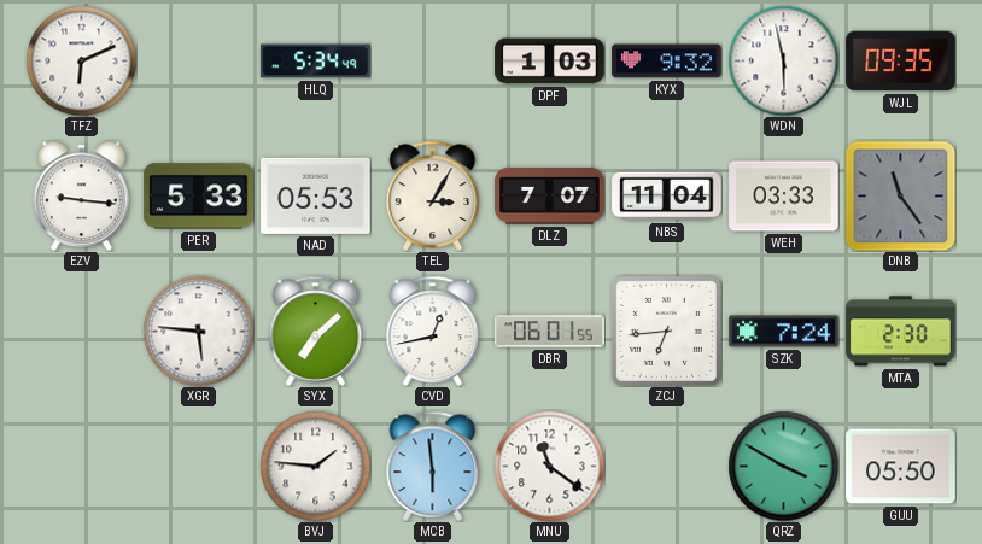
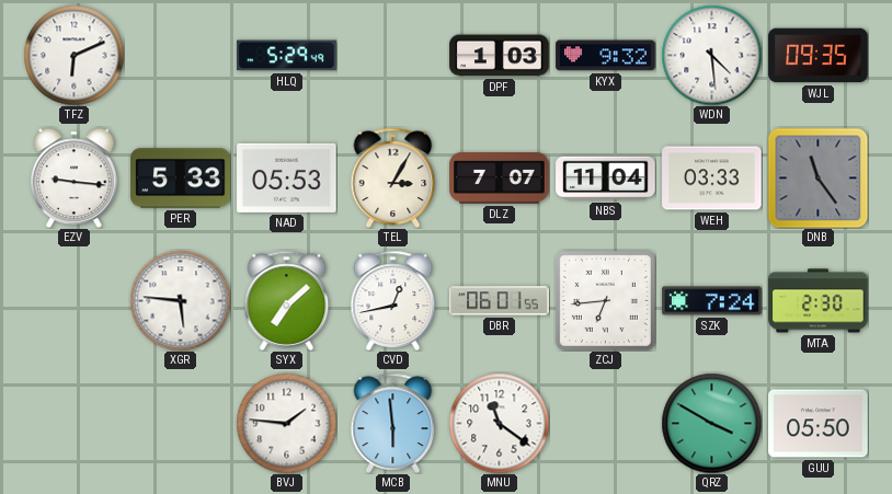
HLQ: 5:34 -> 5:29 (287, 56)
WDN: 5:58 -> 4:29 (711, 55)
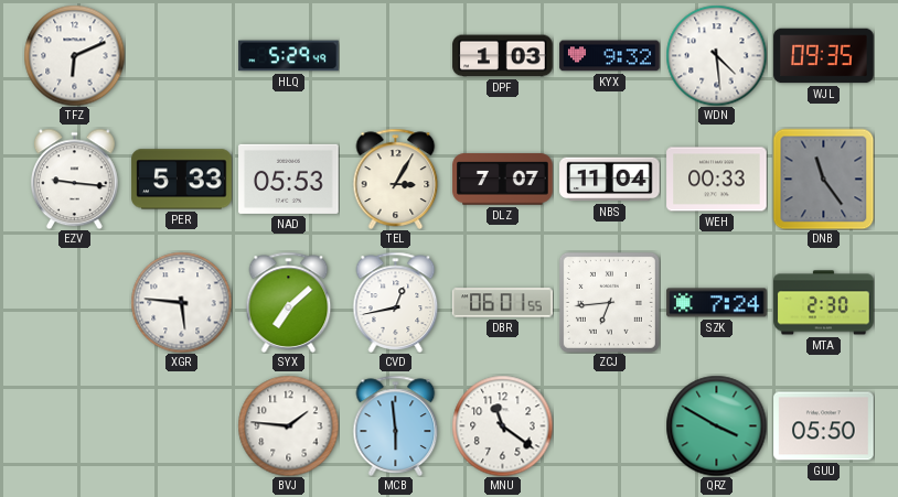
WEH: 03:33 -> 00:33 (717, 180)
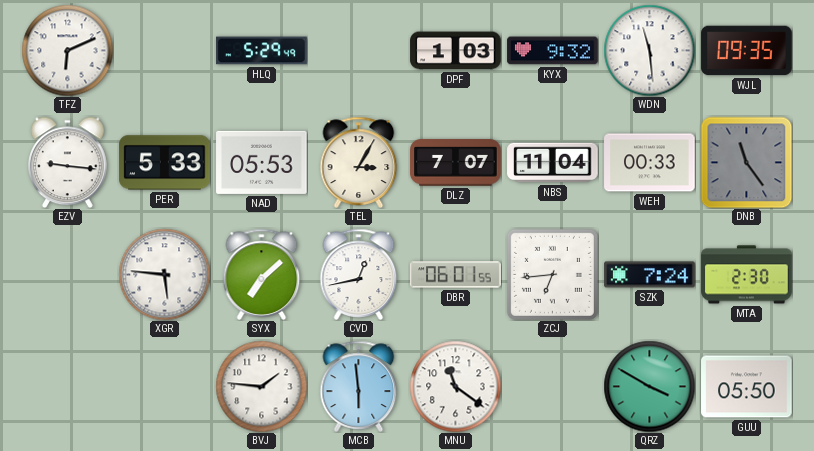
WDN: 4:29 -> 11:29 (649, 50)
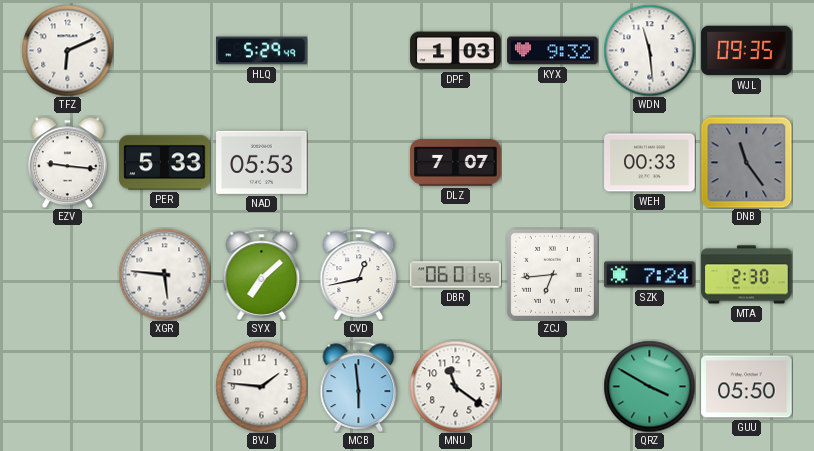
TEL: 3:05 -> none (359, 162)
NBS: 11:04 -> none (553, 163)
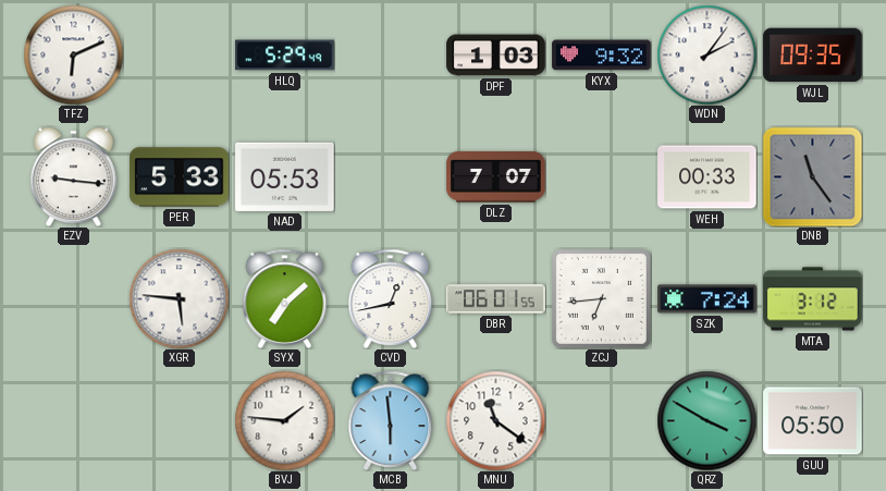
WDN: 11:29 -> 2:06 (706, 54)
MTA: 2:30 -> 3:12 (813, 299)
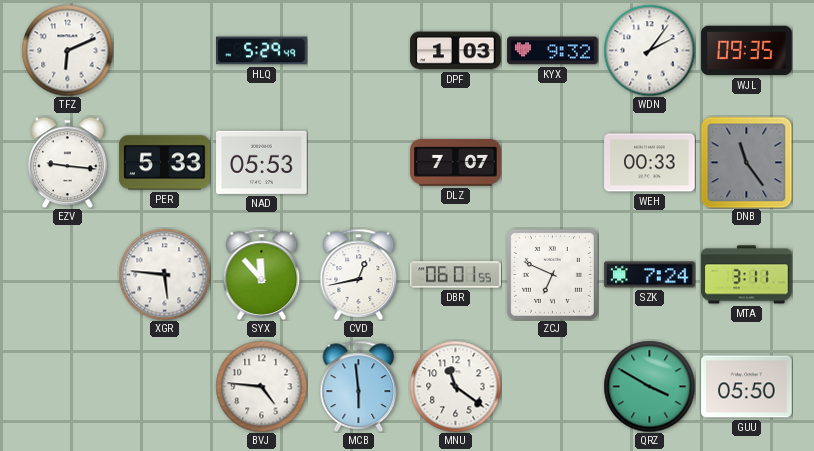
SYX: 7:08 -> 11:53 (262, 274)
ZCJ: 6:44 -> 6:49 (552, 274)
MTA: 3:12 -> 3:11 (747, 275)
BVJ: 1:46 -> 4:46 (261, 386)
